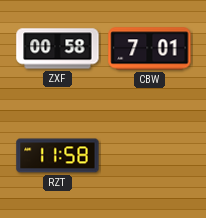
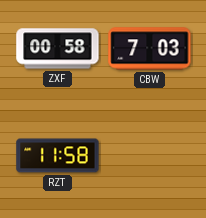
CBW: 7:01 -> 7:03 (150, 49)
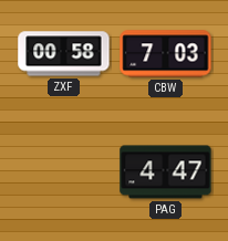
RZT: 11:58 -> none (58, 156)
PAG: none -> 4:47 (166, 172)
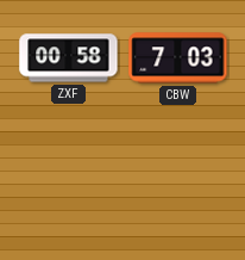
PAG: 4:47 -> none (166, 172)
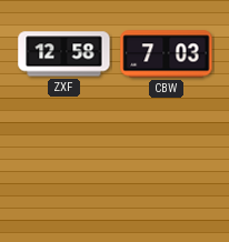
ZXF: 00:58 -> 12:58 (64, 54)
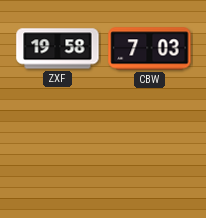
ZXF: 12:58 -> 19:58 (58, 49)
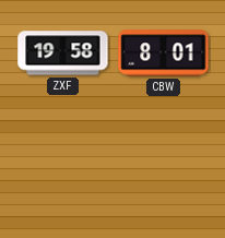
CBW: 7:03 -> 8:01 (164, 53)
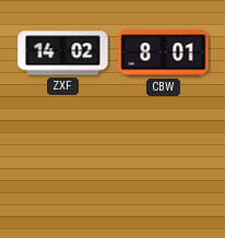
ZXF: 19:58 -> 14:02 (63, 53)
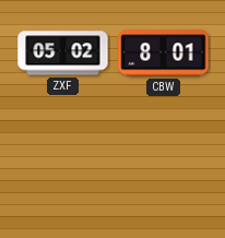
ZXF: 14:02 -> 05:02 (63, 53)
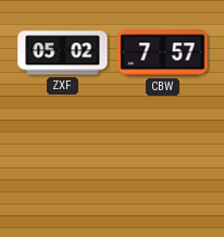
CBW: 8:01 -> 7:57 (163, 53)
